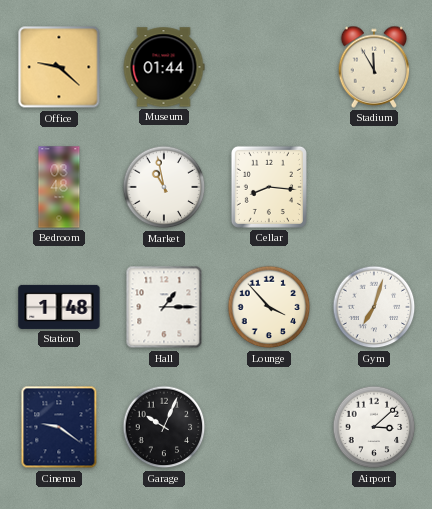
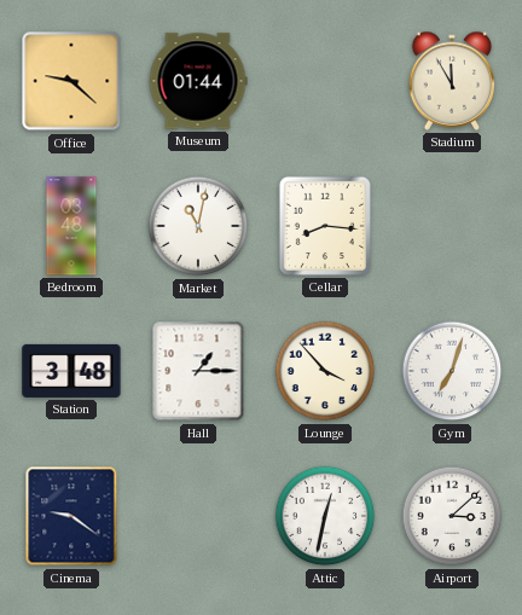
Market: 10:58 -> 11:02 (198, 226)
Station: 1:48 -> 3:48 (71, 371)
Garage: 10:04 -> none (164, 427)
Attic: none -> 12:32 (325, 516)
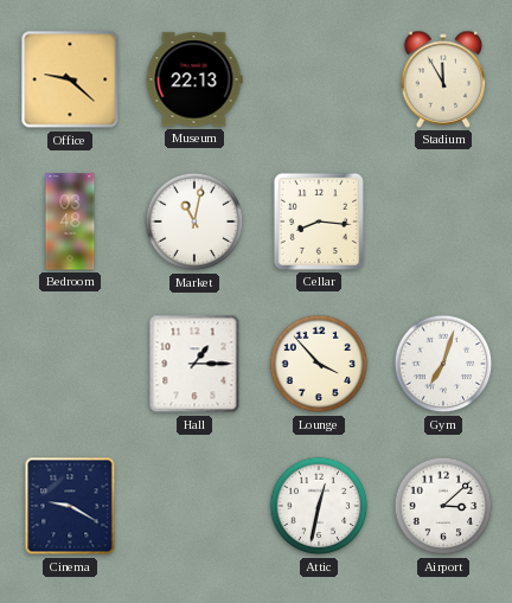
Museum: 01:44 -> 22:13 (194, 79)
Station: 3:48 -> none (71, 371)
Cinema: 9:21 -> 9:20 (70, 506)
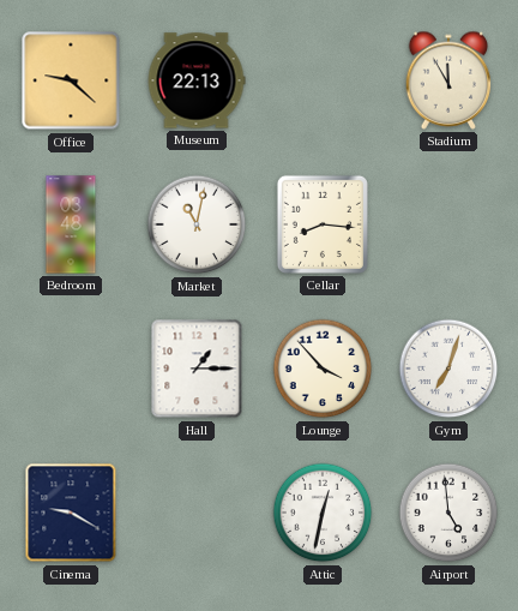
Airport: 3:08 -> 4:59 (448, 513)
